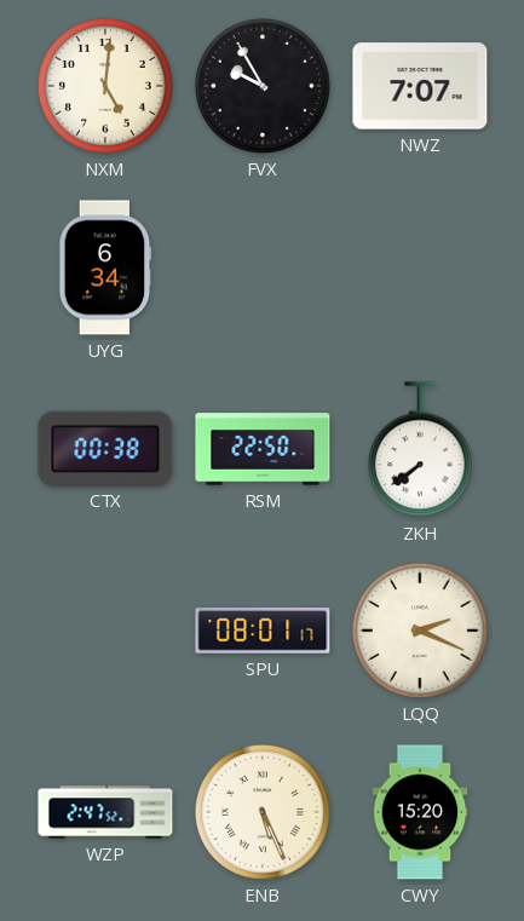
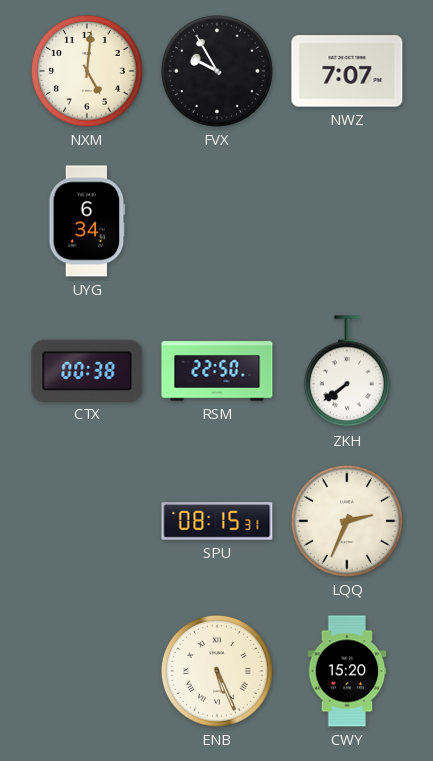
SPU: 08:01 -> 08:15 (217, 521)
LQQ: 2:19 -> 2:34 (347, 521)
WZP: 2:47 -> none (105, 812)
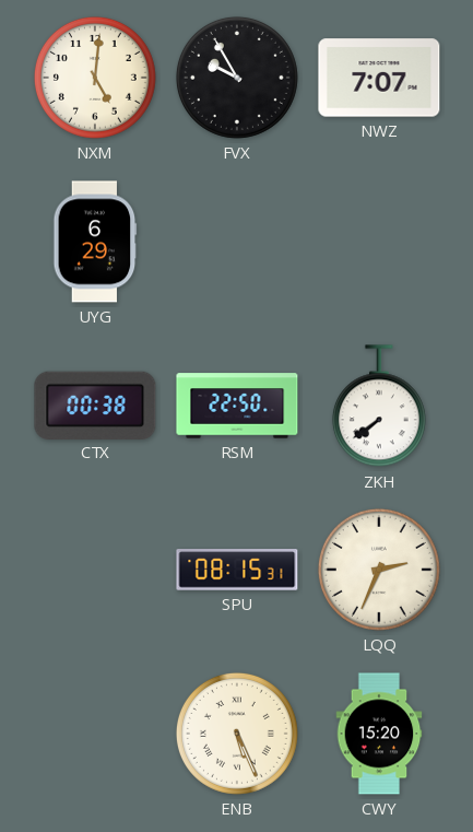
UYG: 6:34 -> 6:29 (95, 242)
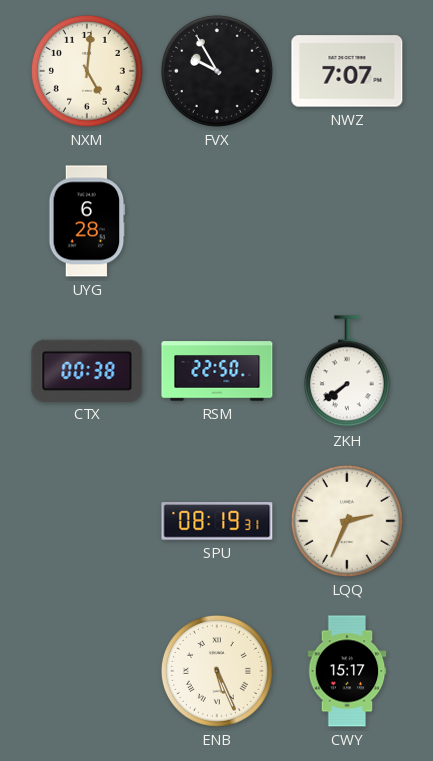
UYG: 6:29 -> 6:28 (87, 221)
SPU: 08:15 -> 08:19 (217, 521)
CWY: 15:20 -> 15:17 (347, 671)
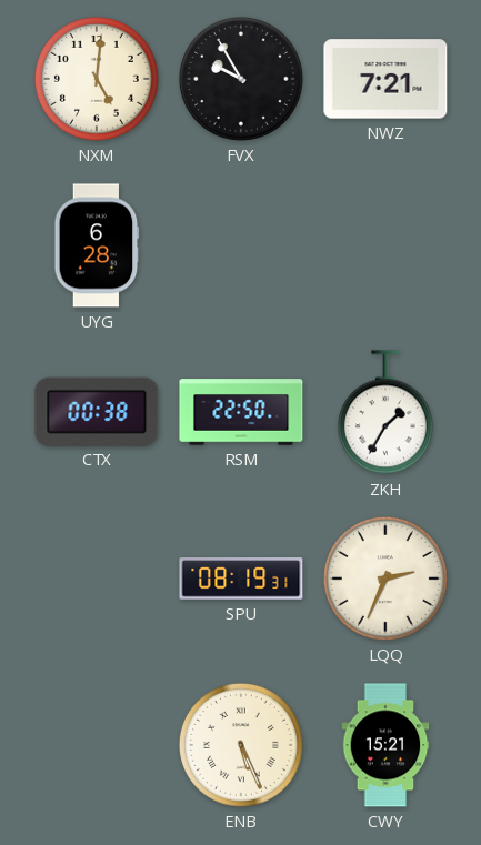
NWZ: 7:07 -> 7:21 (385, 79)
ZKH: 7:39 -> 1:35 (385, 413)
CWY: 15:17 -> 15:21 (385, 745)
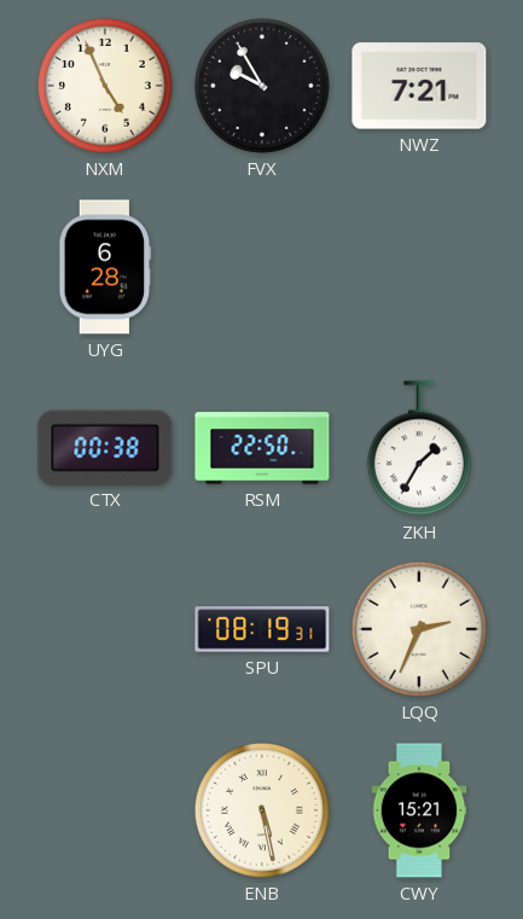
NXM: 5:01 -> 4:56 (105, 86)
ENB: 5:26 -> 5:28 (262, 810)
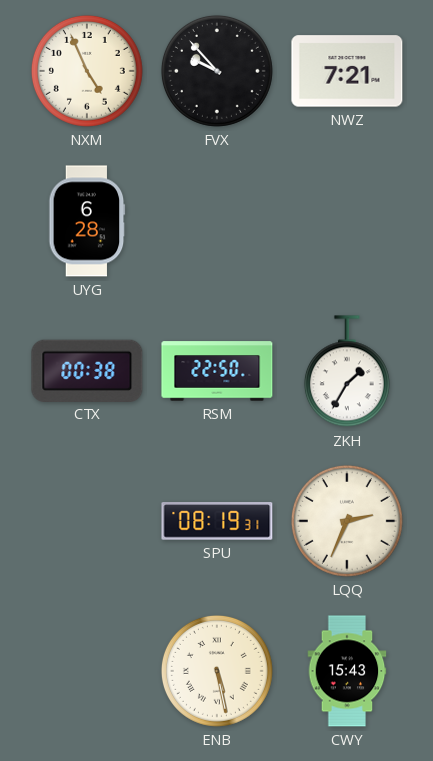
FVX: 9:55 -> 9:53 (217, 71)
CWY: 15:21 -> 15:43 (347, 671)
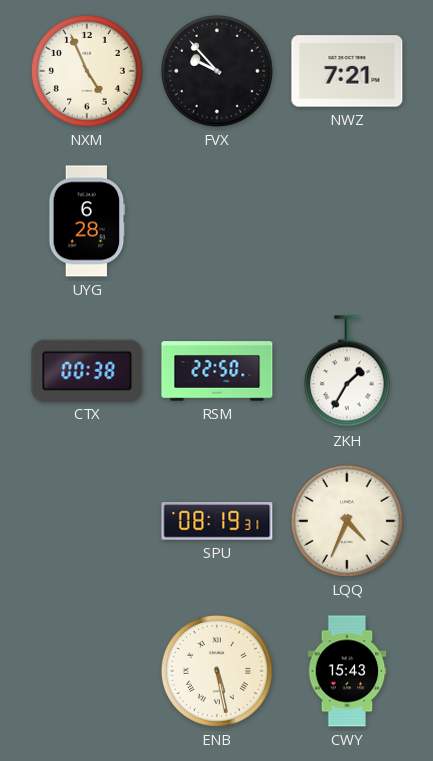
LQQ: 2:34 -> 4:34 (347, 521)
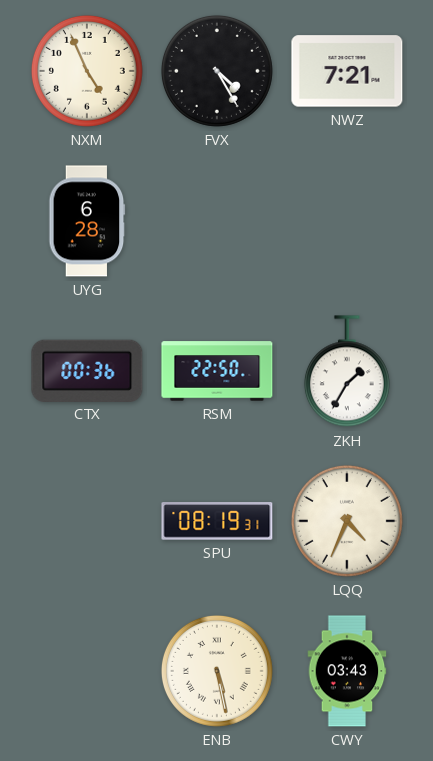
FVX: 9:53 -> 4:25 (217, 71)
CTX: 00:38 -> 00:36 (87, 370)
CWY: 15:43 -> 03:43 (347, 671)
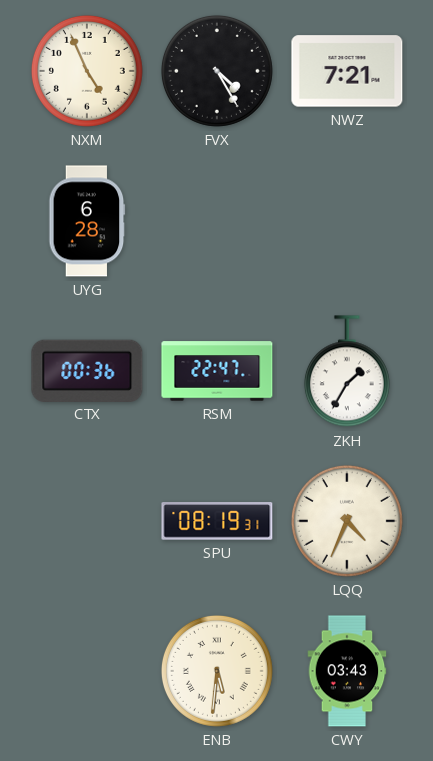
RSM: 22:50 -> 22:47 (217, 371)
ENB: 5:28 -> 5:31 (217, 671)
